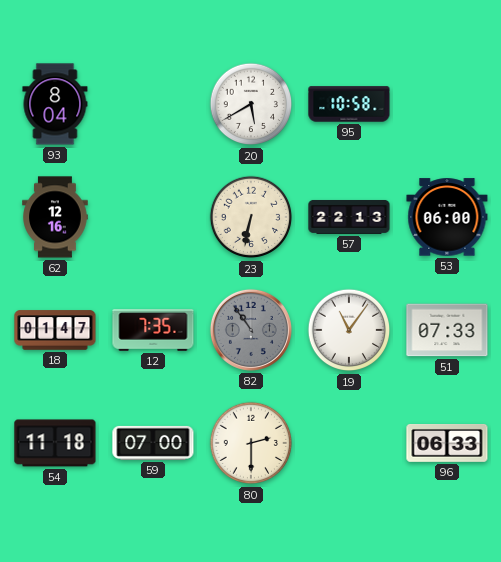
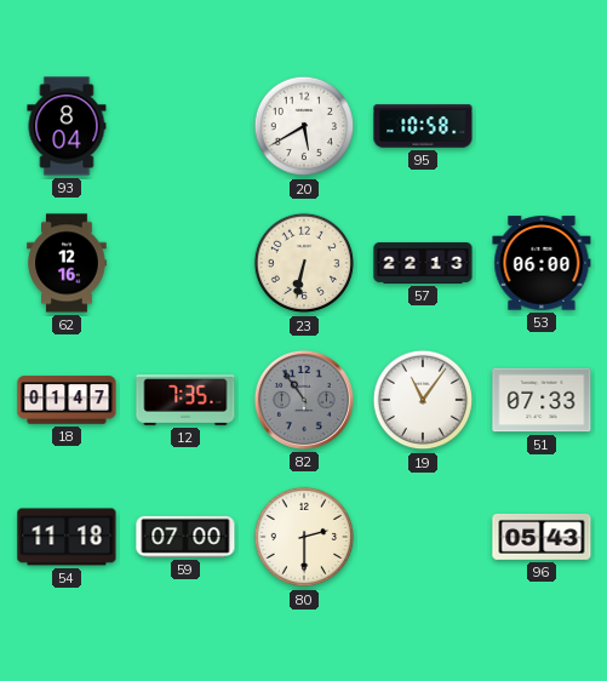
96: 06:33 -> 05:43 (542, 538)
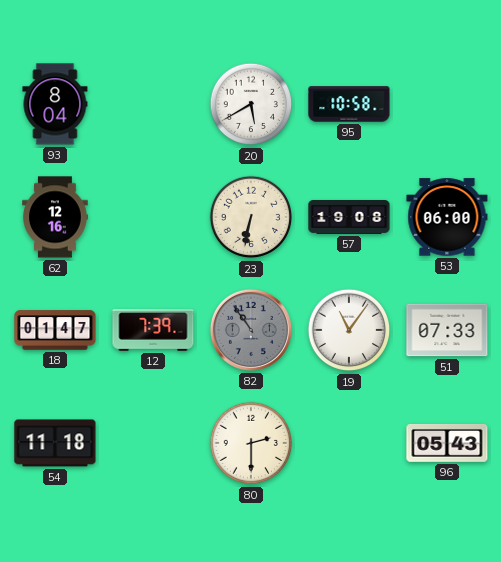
57: 22:13 -> 19:08 (349, 217)
12: 7:35 -> 7:39 (153, 331)
59: 07:00 -> none (185, 537)
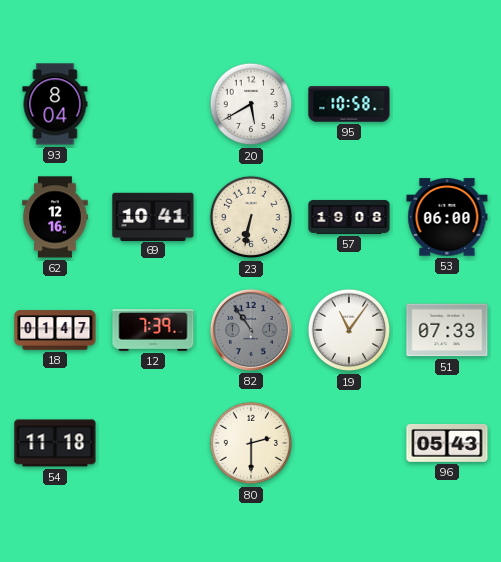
69: none -> 10:41 (153, 216)
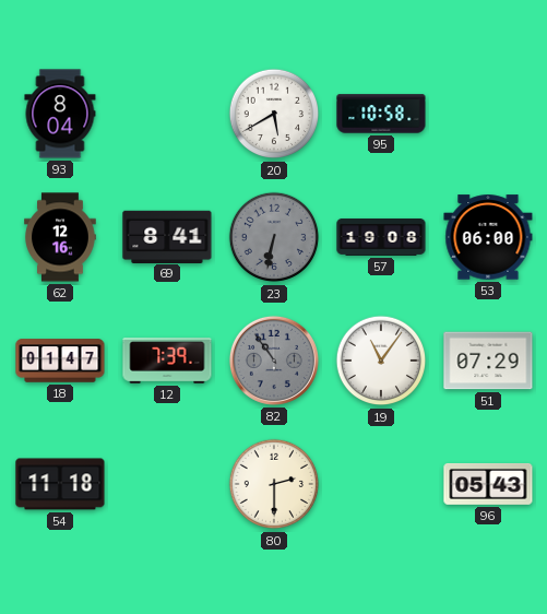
69: 10:41 -> 8:41 (167, 236)
23 dial: cream -> grey (274, 237)
51: 07:33 -> 07:29 (488, 361)
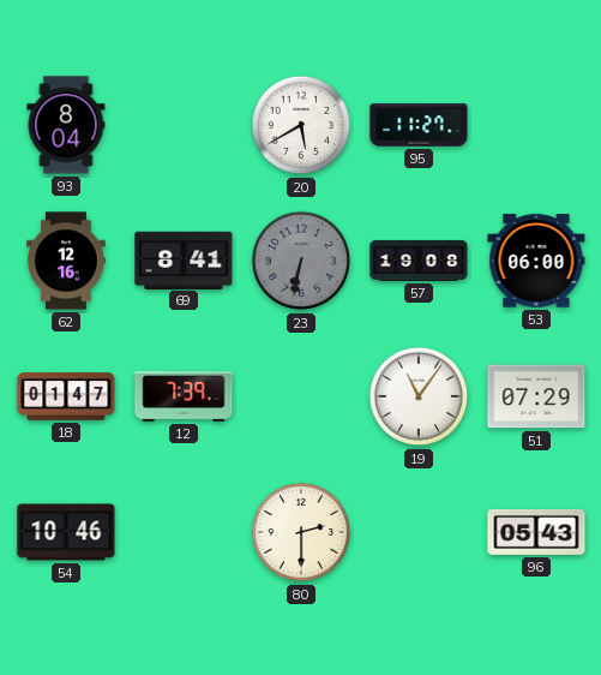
95: 10:58 -> 11:27 (419, 125)
82: 10:54 -> none (274, 361)
54: 11:18 -> 10:46 (66, 532)
